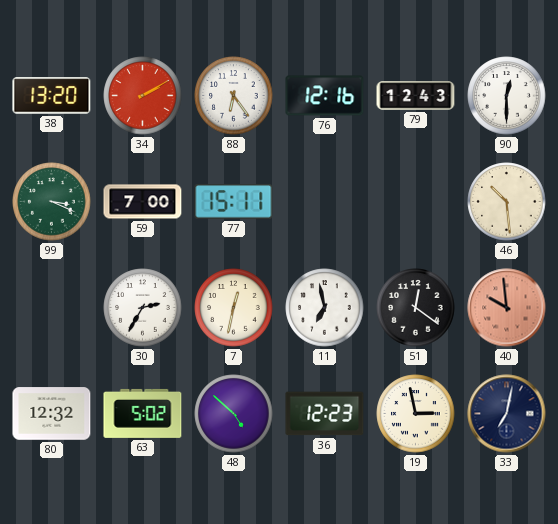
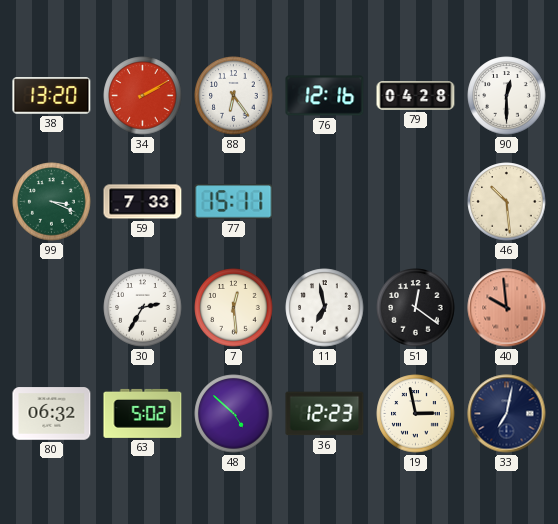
79: 12:43 -> 04:28 (416, 96)
59: 7:00 -> 7:33 (143, 202)
7: 12:32 -> 12:29 (234, 308)
80: 12:32 -> 06:32 (52, 414)
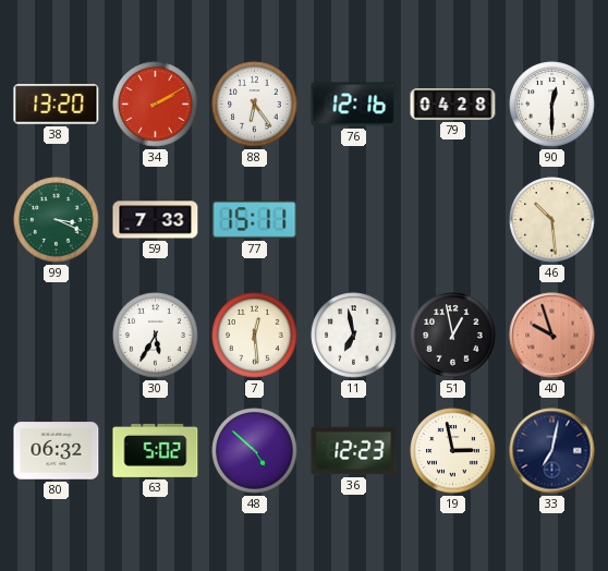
30: 2:35 -> 5:35 (156, 336)
51: 12:21 -> 12:58 (453, 336)
40: 9:59 -> 9:57 (552, 336)
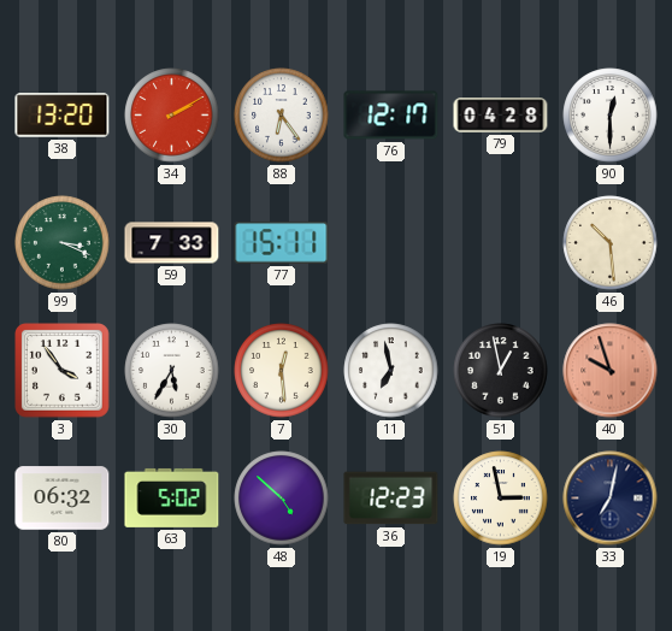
76: 12:16 -> 12:17 (391, 116)
3: none -> 3:54 (63, 371)
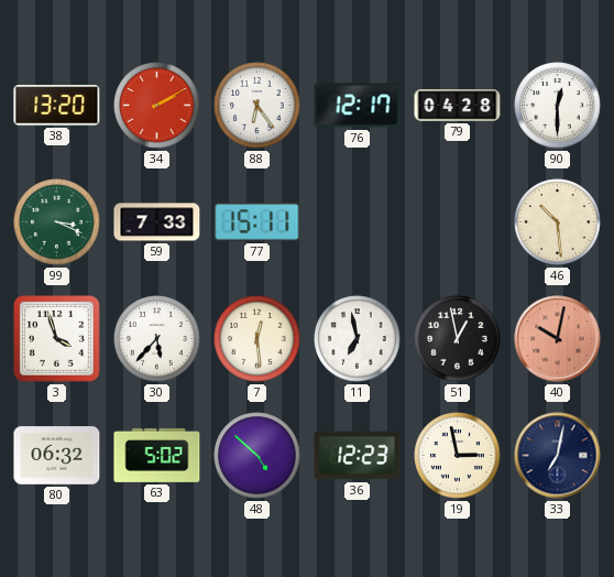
3: 3:54 -> 3:57 (57, 339)
30: 5:35 -> 5:37 (157, 339)
40: 9:57 -> 10:02 (558, 339)
